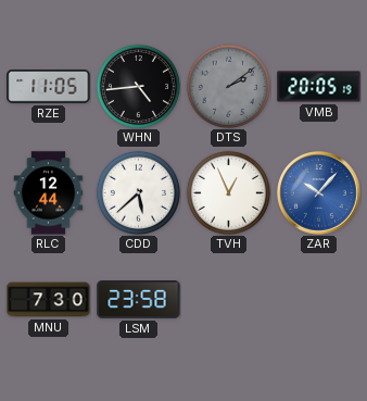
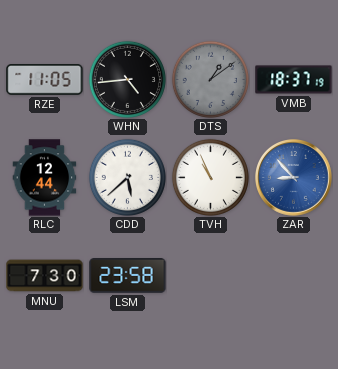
DTS: 2:09 -> 1:09 (210, 79)
VMB: 20:05 -> 18:37 (294, 80)
TVH: 12:56 -> 10:56 (210, 177)
ZAR: 10:07 -> 8:53 (294, 178)
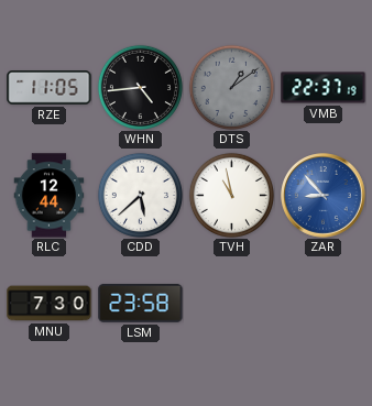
VMB: 18:37 -> 22:37 (324, 88)
TVH: 10:56 -> 10:58 (231, 195)
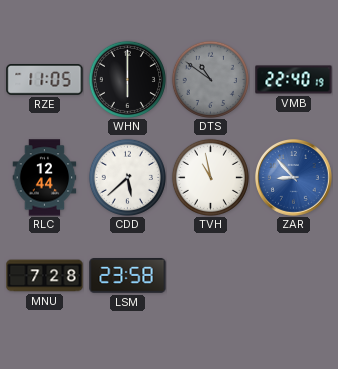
WHN: 4:44 -> 6:00 (127, 79)
DTS: 1:09 -> 10:51 (210, 79)
VMB: 22:37 -> 22:40 (294, 80)
MNU: 7:30 -> 7:28 (45, 276)
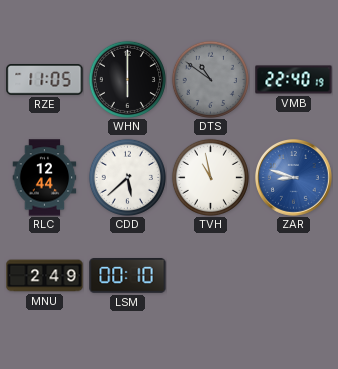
ZAR: 8:53 -> 8:48 (294, 178)
MNU: 7:28 -> 2:49 (45, 276)
LSM: 23:58 -> 00:10 (128, 276)
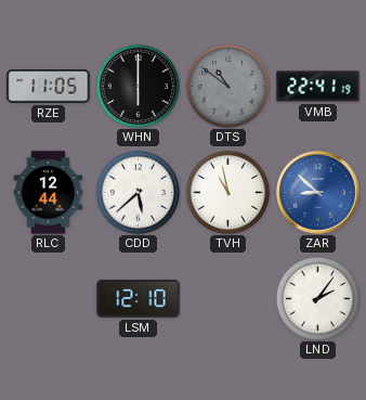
VMB: 22:40 -> 22:41 (318, 87)
ZAR: 8:48 -> 8:52 (318, 193)
MNU: 2:49 -> none (45, 276)
LSM: 00:10 -> 12:10 (139, 299)
LND: none -> 2:06 (317, 298)
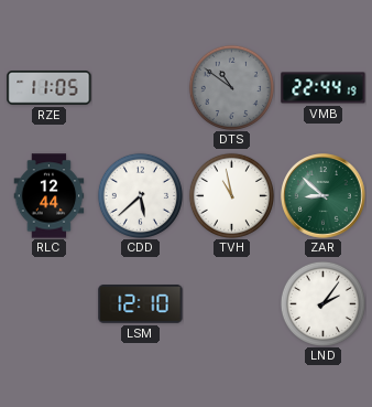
WHN: 6:00 -> none (138, 86)
VMB: 22:41 -> 22:44 (324, 88)
ZAR dial: blue -> green (324, 196)
